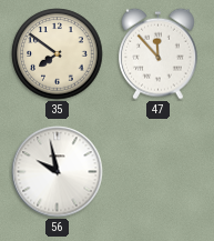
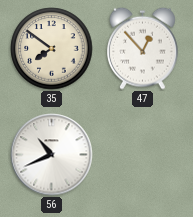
47: 11:53 -> 12:53 (143, 48)
56: 9:58 -> 10:41 (52, 155)
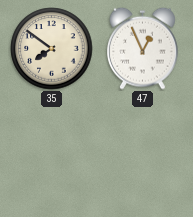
47: 12:53 -> 12:56 (143, 48)
56: 10:41 -> none (52, 155)
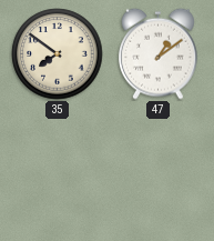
47: 12:56 -> 1:09 (159, 53)
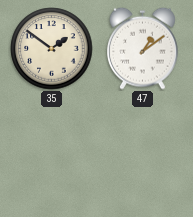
35: 7:51 -> 1:51 (52, 49)
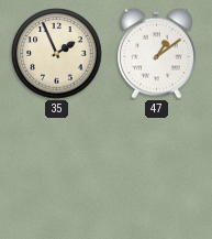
35: 1:51 -> 1:56 (57, 54)
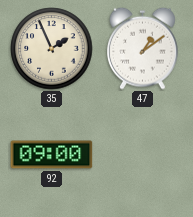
92: none -> 09:00 (52, 155)
